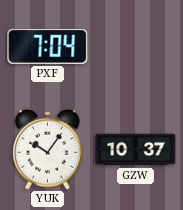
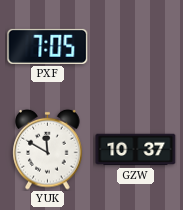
PXF: 7:04 -> 7:05 (48, 46)
YUK: 10:06 -> 11:50 (48, 149)
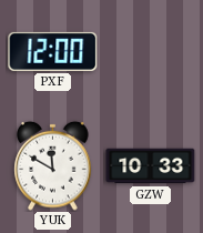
PXF: 7:05 -> 12:00 (53, 51)
GZW: 10:37 -> 10:33 (151, 166)
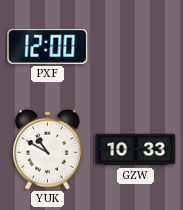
YUK: 11:50 -> 10:50 (48, 149)
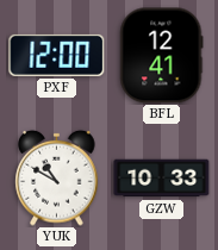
BFL: none -> 12:41 (161, 56)
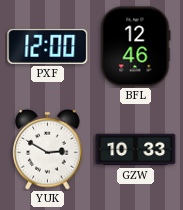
BFL: 12:41 -> 12:46 (135, 47)
YUK: 10:50 -> 2:50 (48, 149)
